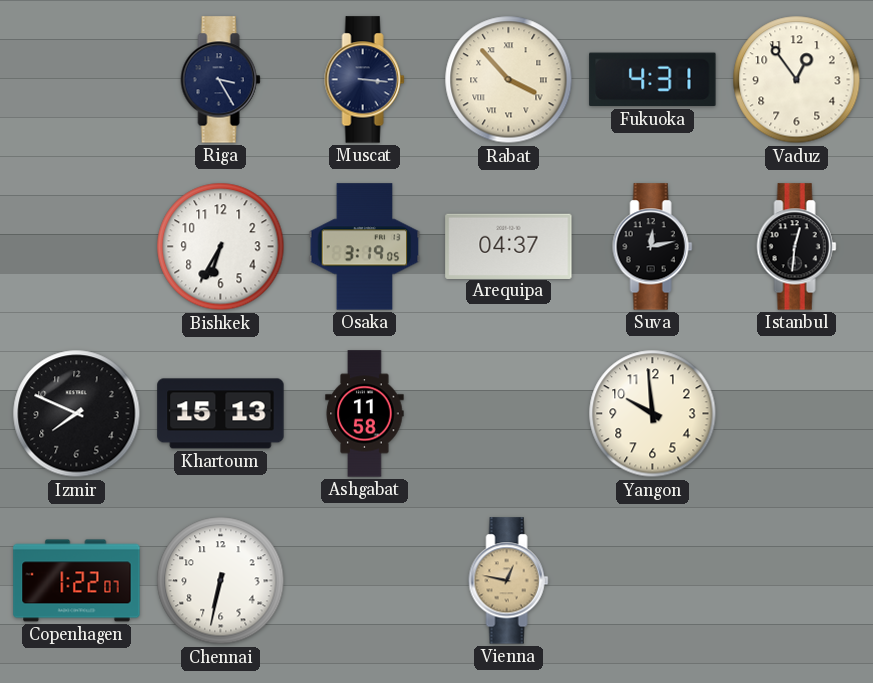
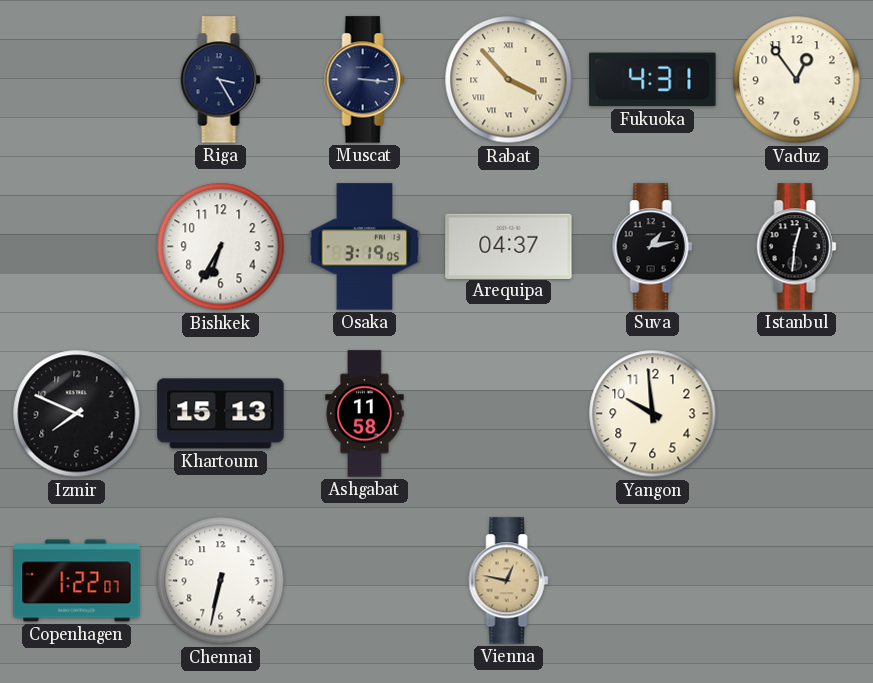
Suva: 12:13 -> 1:13 (653, 247)
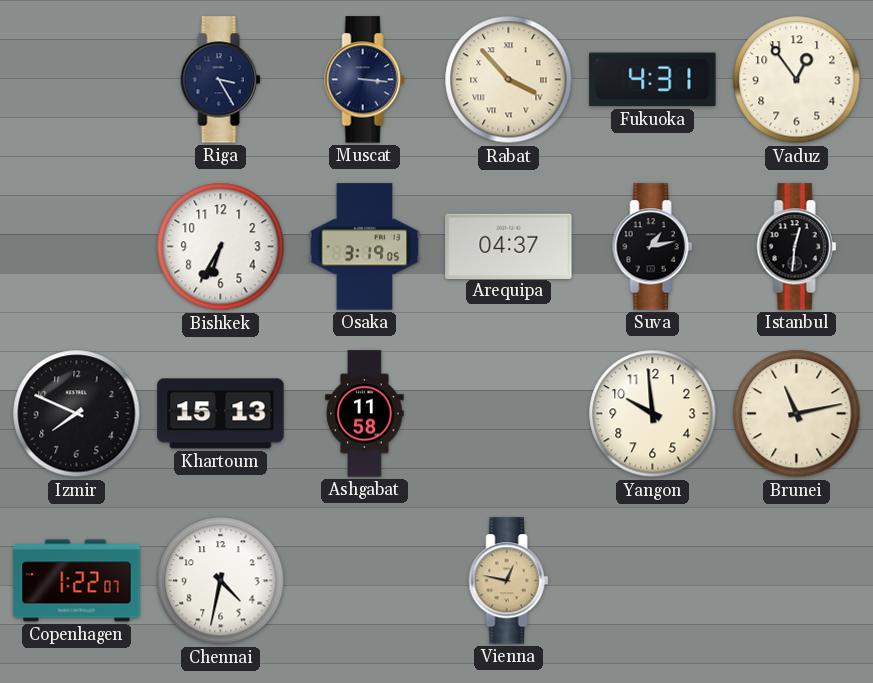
Brunei: none -> 11:13 (797, 414)
Chennai: 6:32 -> 4:32 (221, 581)
